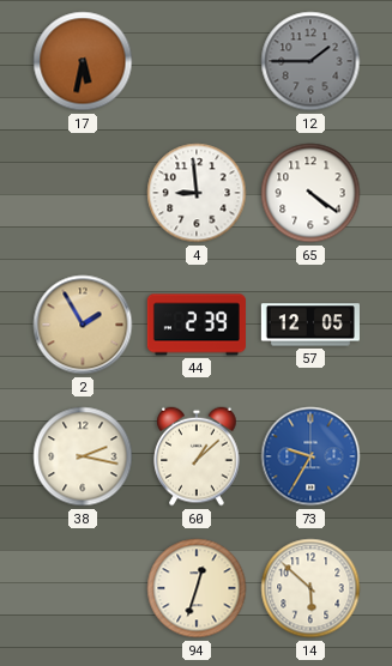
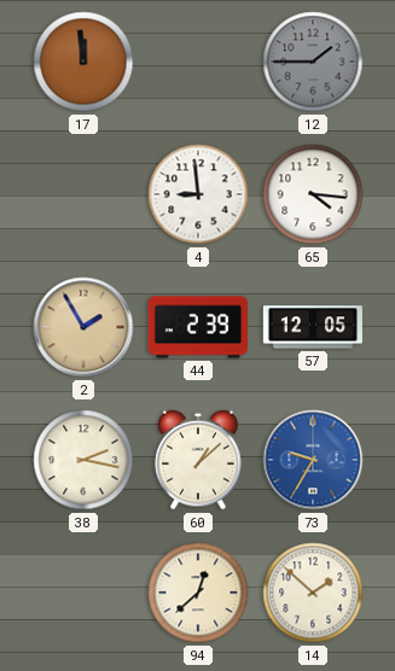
17: 5:32 -> 11:59 (83, 62)
65: 4:21 -> 4:16 (313, 194)
94: 12:33 -> 12:38 (198, 593)
14: 5:52 -> 1:52 (313, 593)
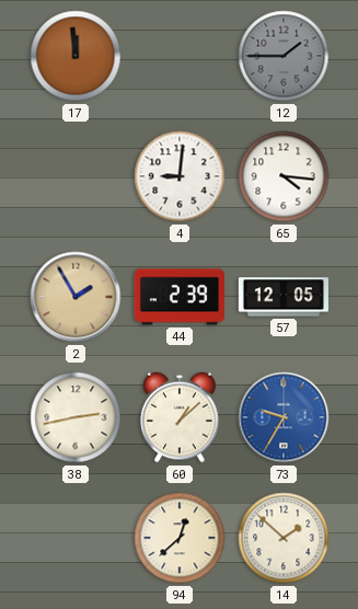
4: 8:59 -> 9:01 (180, 176)
38: 2:17 -> 2:43 (76, 417)
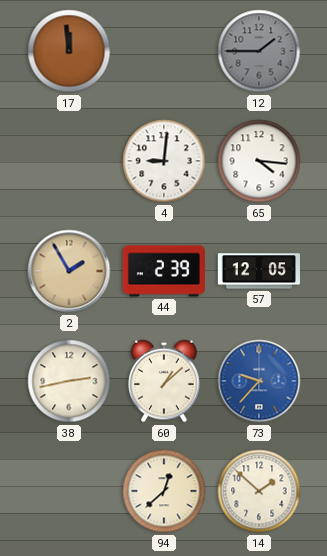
73: 9:35 -> 9:37 (259, 381)
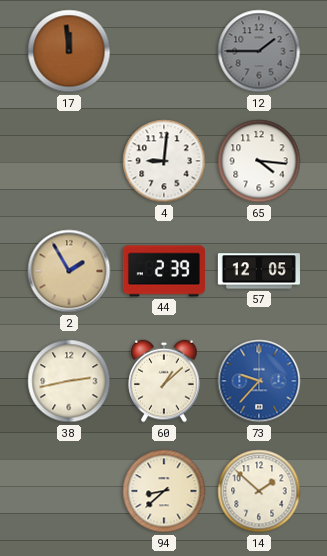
94: 12:38 -> 8:38 (164, 491)
